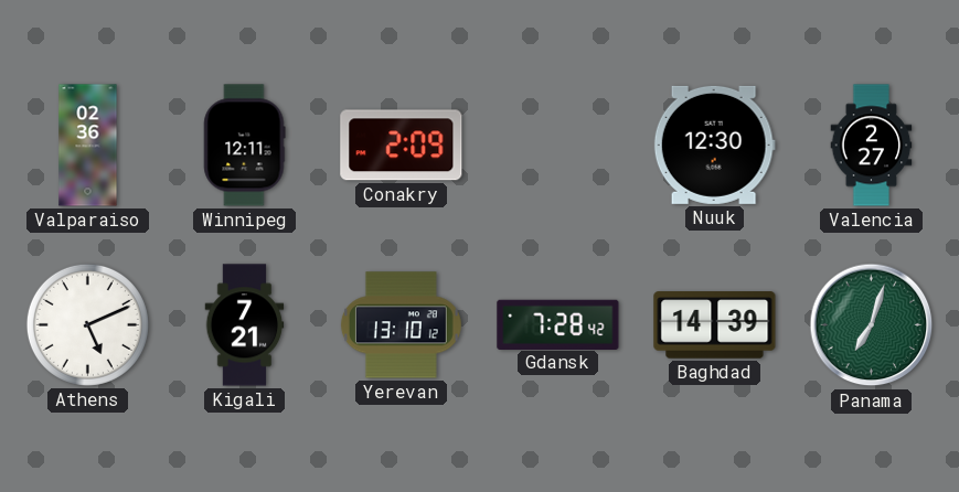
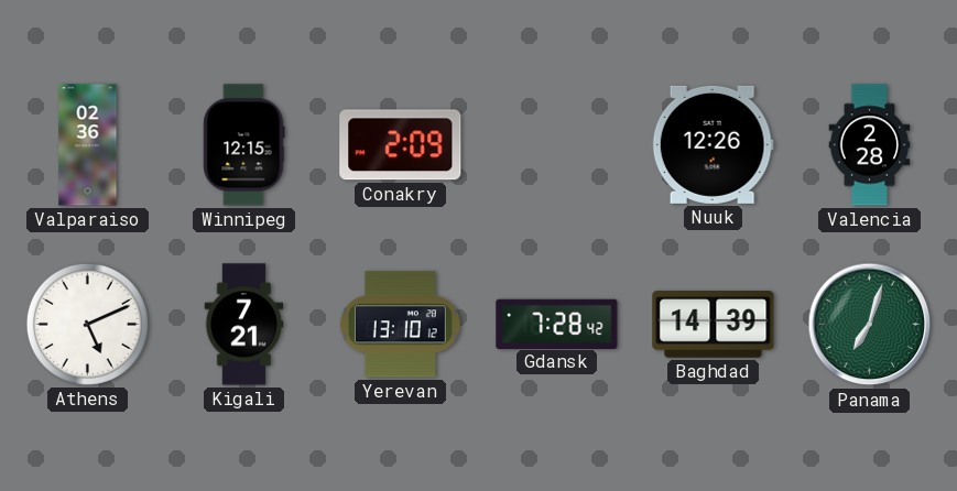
Winnipeg: 12:11 -> 12:15 (244, 145)
Nuuk: 12:30 -> 12:26 (713, 144)
Valencia: 2:27 -> 2:28 (870, 145)
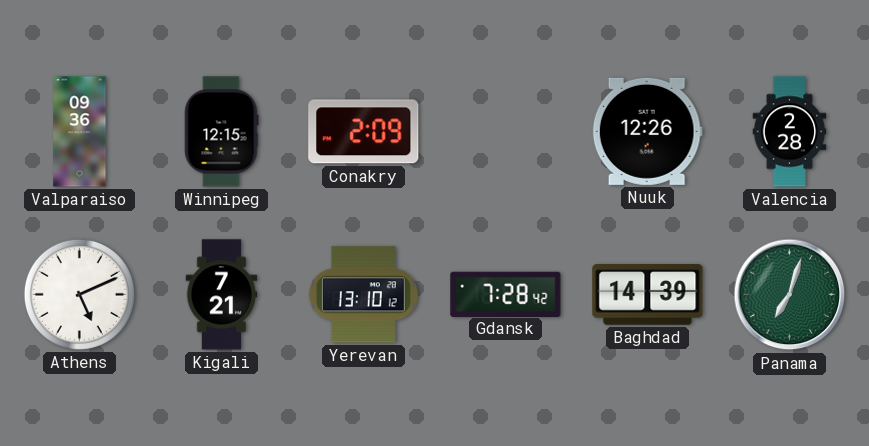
Valparaiso: 02:36 -> 09:36 (80, 132)
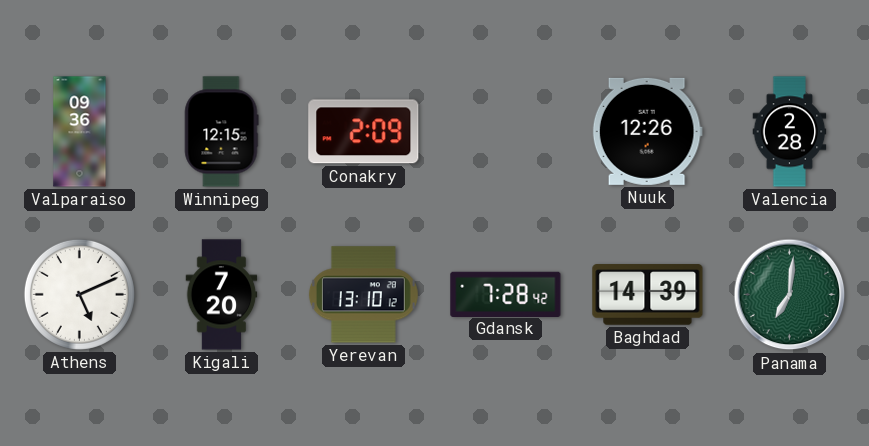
Kigali: 7:21 -> 7:20 (222, 295)
Panama: 7:03 -> 7:01 (790, 295)
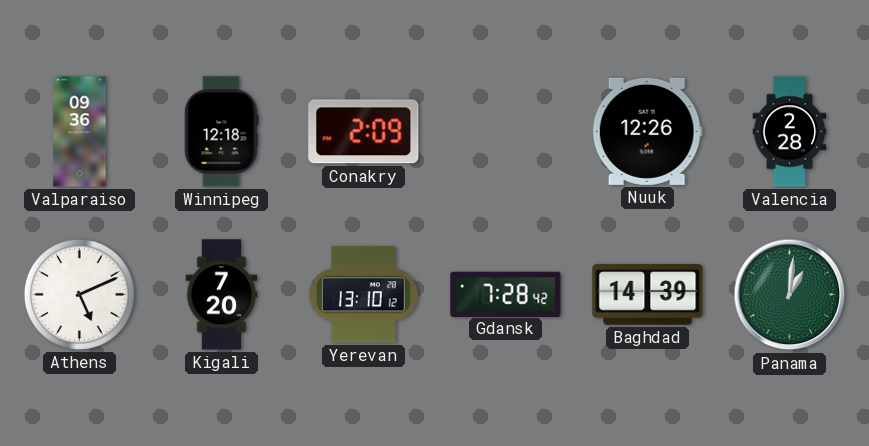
Winnipeg: 12:15 -> 12:18 (222, 132)
Panama: 7:01 -> 1:01 (790, 295)
